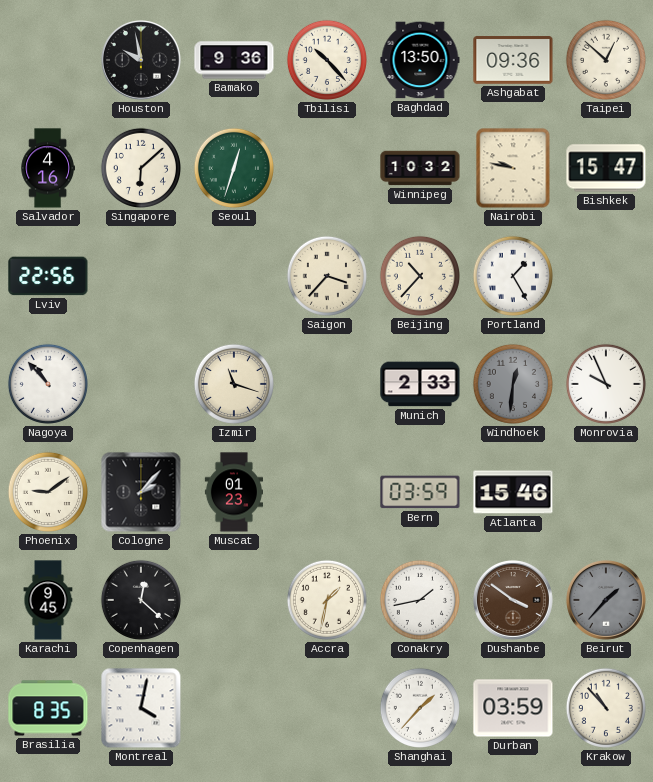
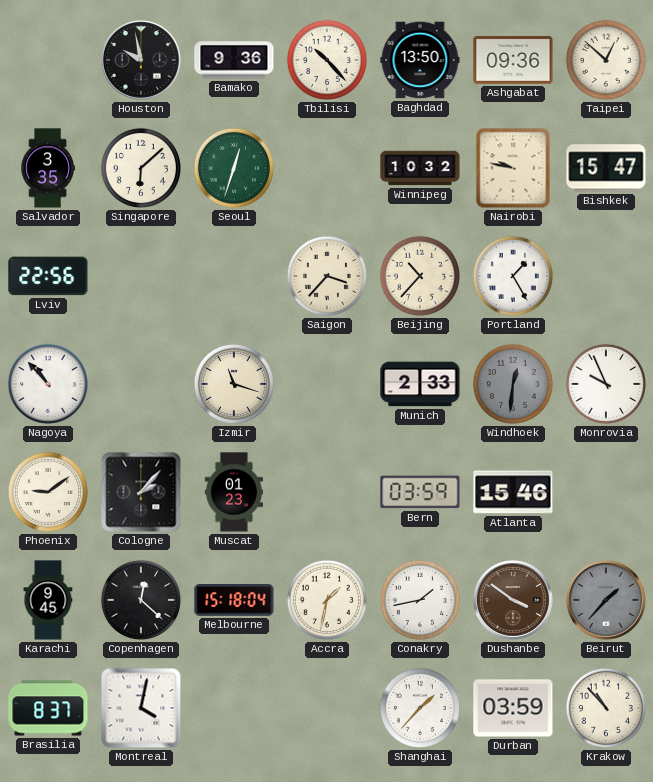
Salvador: 4:16 -> 3:35 (47, 168)
Melbourne: none -> 15:18 (234, 601)
Brasilia: 8:35 -> 8:37 (48, 708)
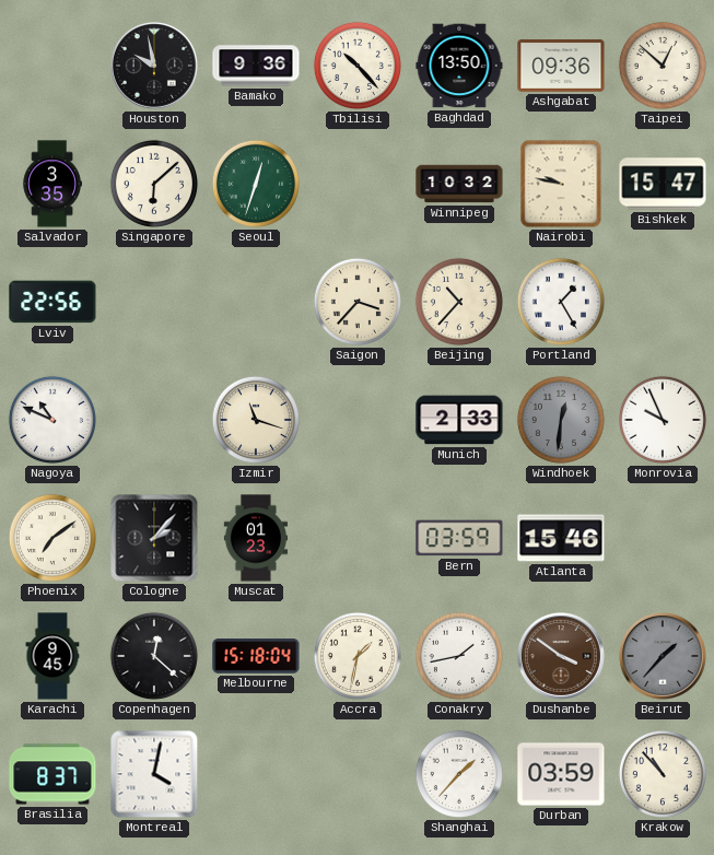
Nagoya: 10:53 -> 10:49 (52, 420)
Phoenix: 9:09 -> 7:09 (52, 538)
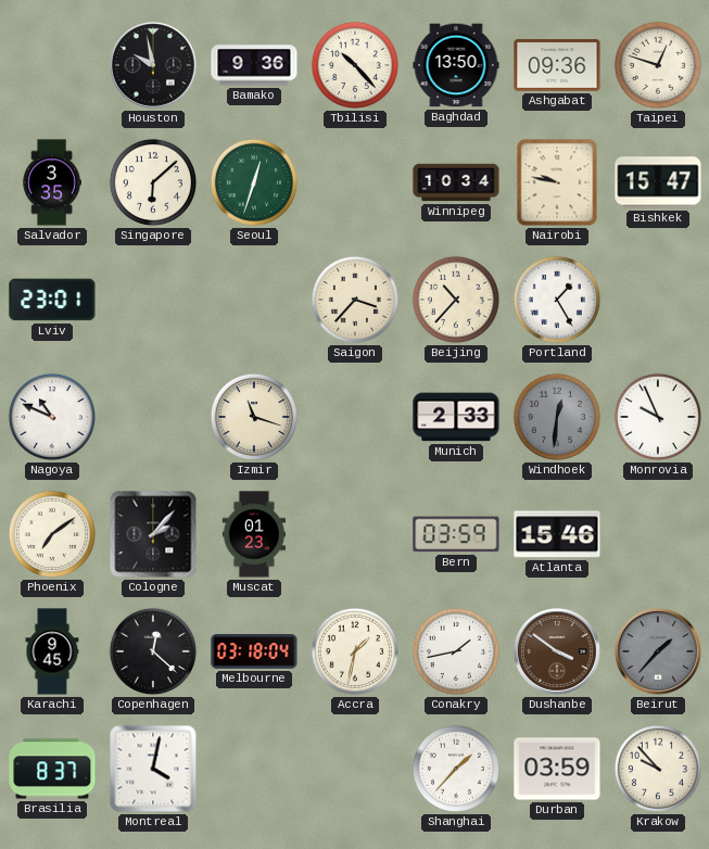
Taipei: 12:52 -> 12:48 (658, 65)
Winnipeg: 10:32 -> 10:34 (456, 182)
Lviv: 22:56 -> 23:01 (52, 300)
Melbourne: 15:18 -> 03:18 (254, 652)
Krakow: 10:53 -> 9:53 (658, 769)
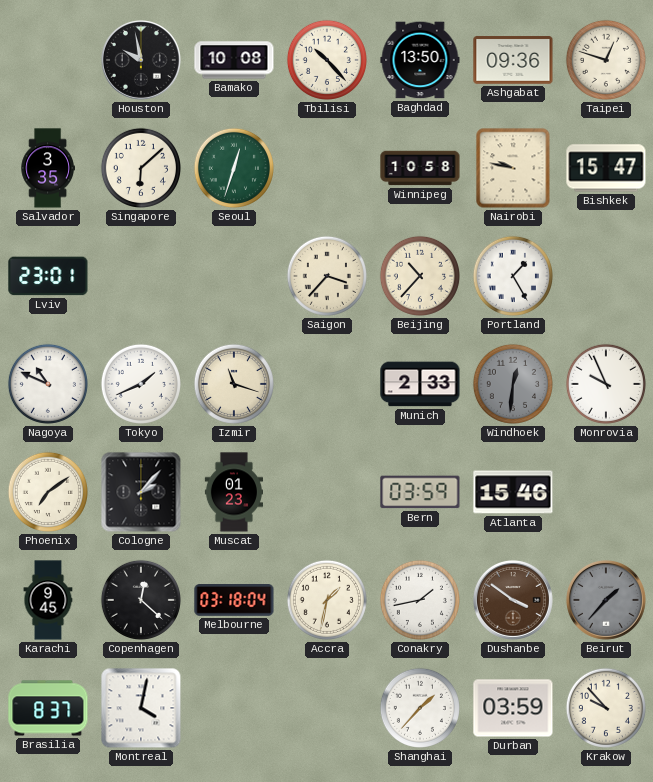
Bamako: 9:36 -> 10:08 (234, 60)
Winnipeg: 10:34 -> 10:58 (420, 168)
Tokyo: none -> 1:41 (141, 384)
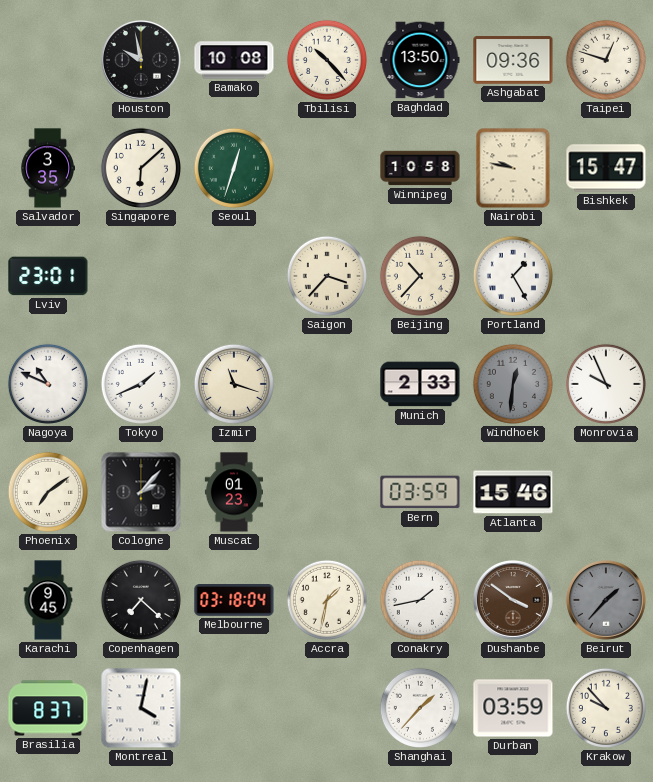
Copenhagen: 12:22 -> 7:22 (141, 600)
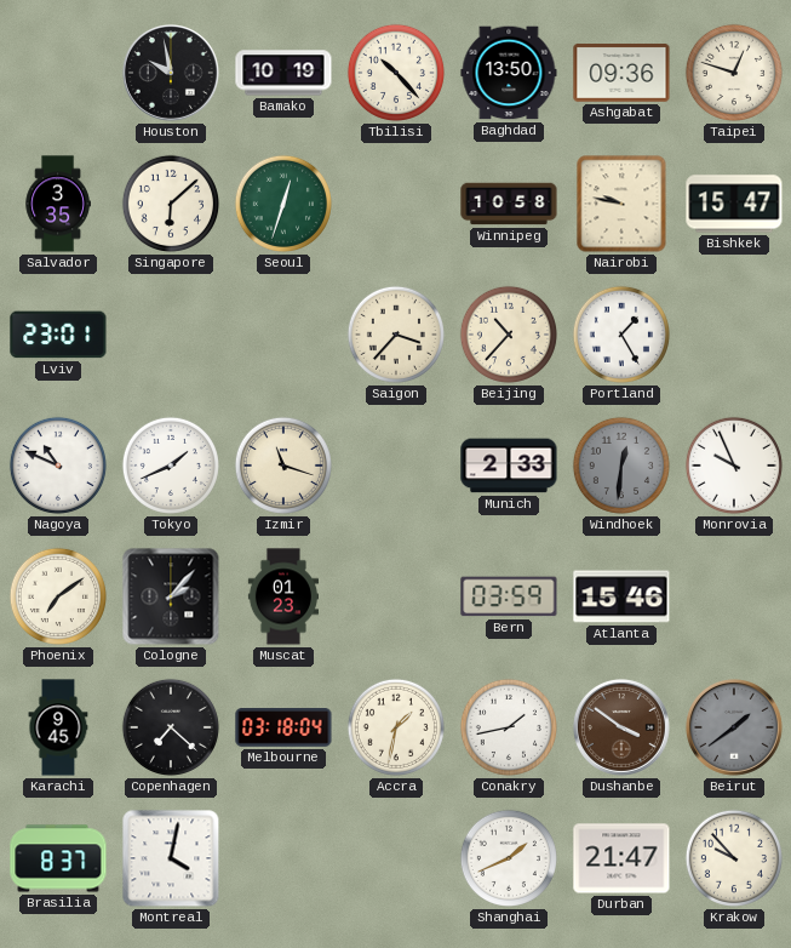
Bamako: 10:08 -> 10:19 (283, 73)
Beirut: 1:37 -> 1:39 (734, 727)
Shanghai: 1:37 -> 1:41 (509, 858)
Durban: 03:59 -> 21:47 (621, 858)
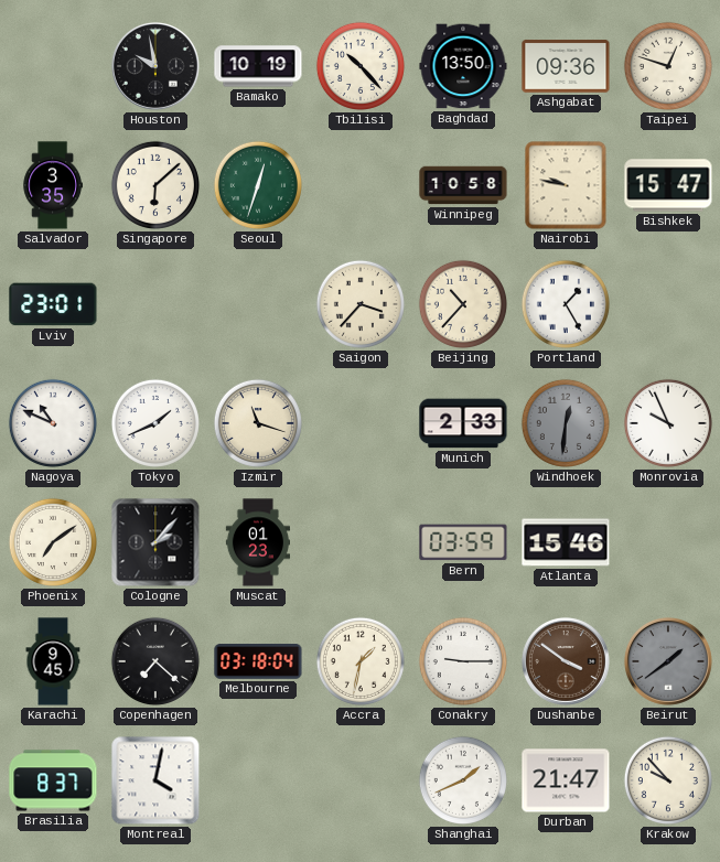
Conakry: 1:43 -> 9:15 (463, 661)
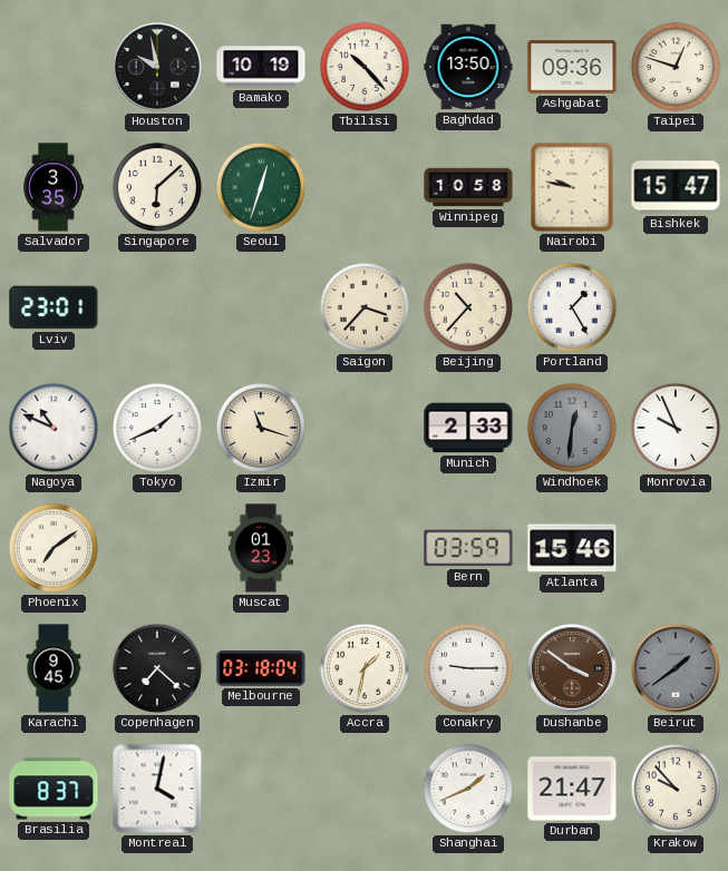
Cologne: 2:07 -> none (155, 542)
